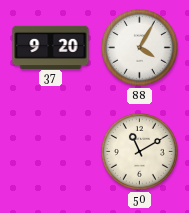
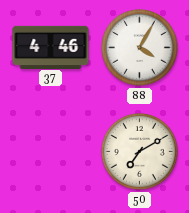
37: 9:20 -> 4:46 (51, 47)
50: 11:10 -> 7:10 (139, 151)
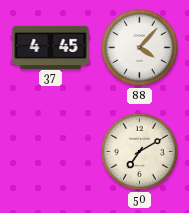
37: 4:46 -> 4:45 (51, 47)
88: 4:05 -> 4:07 (139, 47)
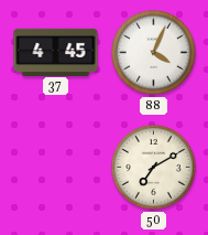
88: 4:07 -> 4:04 (153, 52)
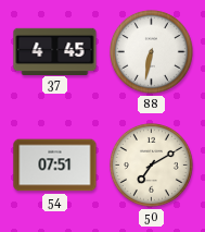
88: 4:04 -> 6:32 (151, 51)
54: none -> 07:51 (55, 166)
